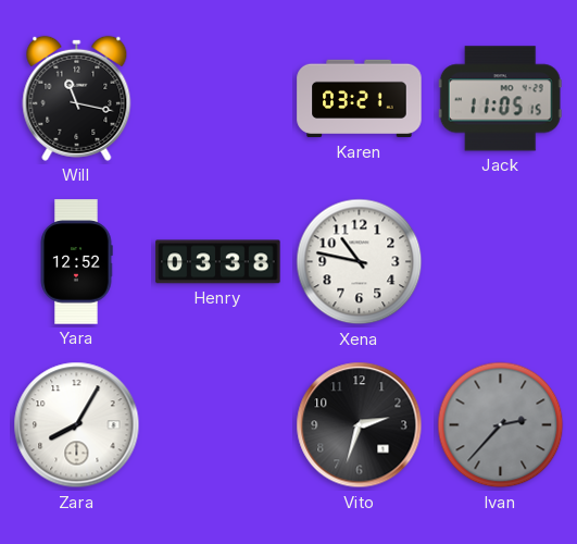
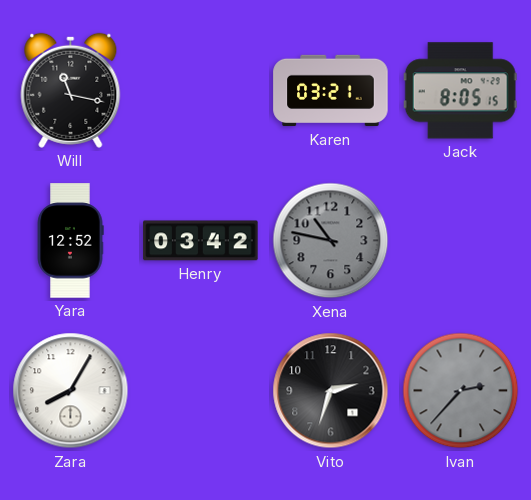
Jack: 11:05 -> 8:05 (460, 91)
Henry: 03:38 -> 03:42 (201, 241)
Xena dial: white -> grey (331, 241)
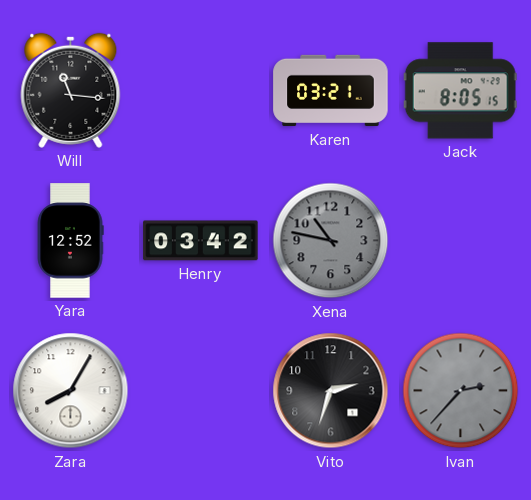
Will: 11:17 -> 11:16 (71, 90)
